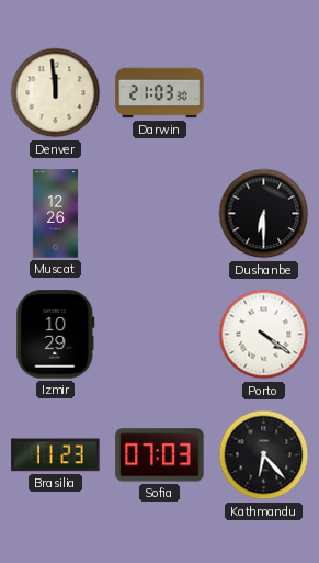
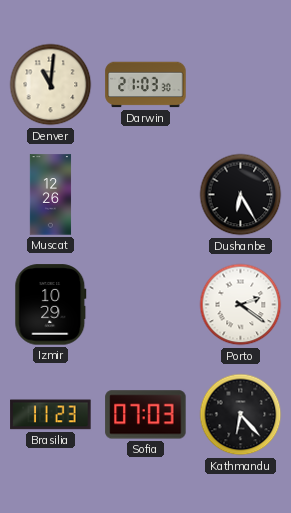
Denver: 11:59 -> 11:01 (51, 85)
Dushanbe: 6:30 -> 6:25 (241, 195)
Porto: 4:21 -> 2:21 (241, 305)
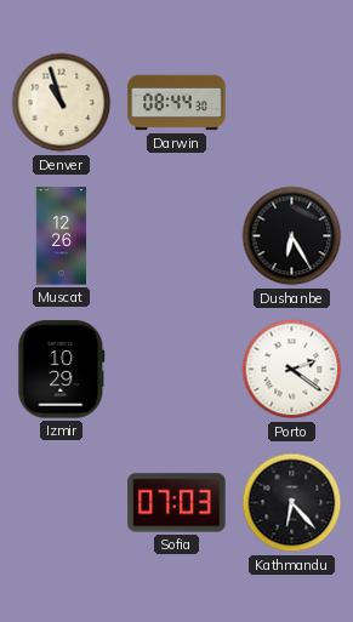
Denver: 11:01 -> 10:57 (62, 103)
Darwin: 21:03 -> 08:44 (177, 103)
Brasilia: 11:23 -> none (51, 415)
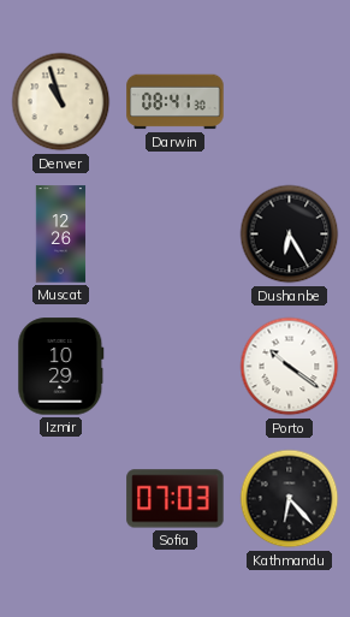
Darwin: 08:44 -> 08:41 (176, 102)
Porto: 2:21 -> 10:21 (290, 367)
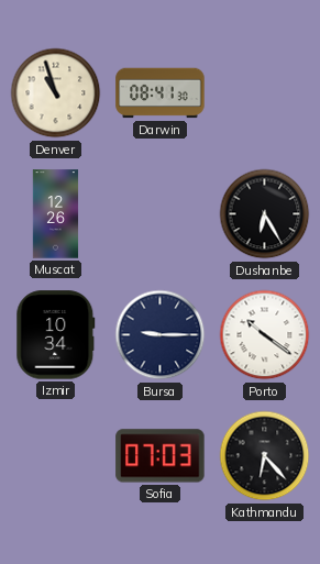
Izmir: 10:29 -> 10:34 (56, 335)
Bursa: none -> 9:15 (161, 335)
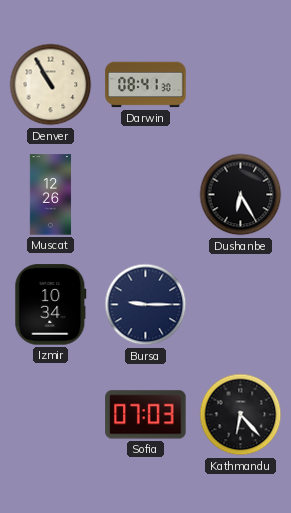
Denver: 10:57 -> 10:55 (51, 85)
Porto: 10:21 -> none (265, 335)
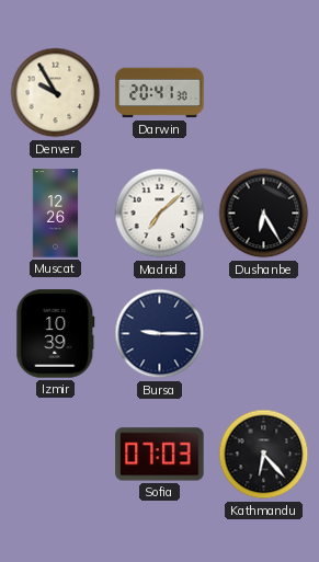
Denver: 10:55 -> 9:55 (56, 93)
Darwin: 08:41 -> 20:41 (160, 93)
Madrid: none -> 7:08 (160, 214)
Izmir: 10:34 -> 10:39 (56, 334)
